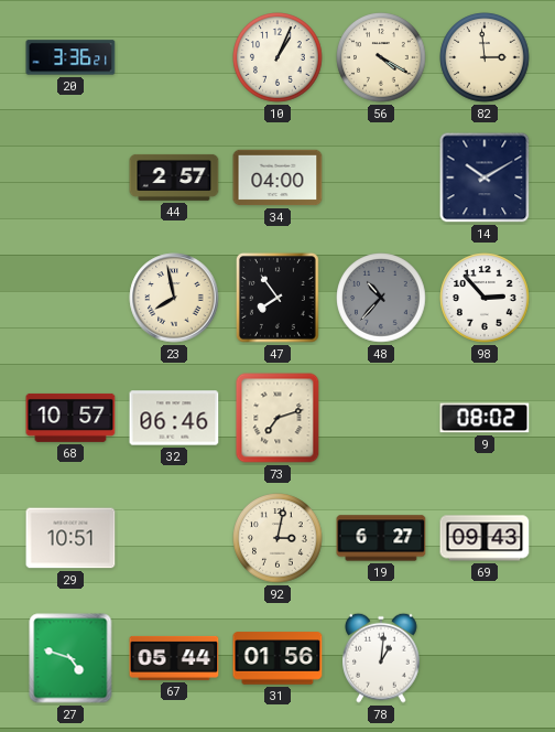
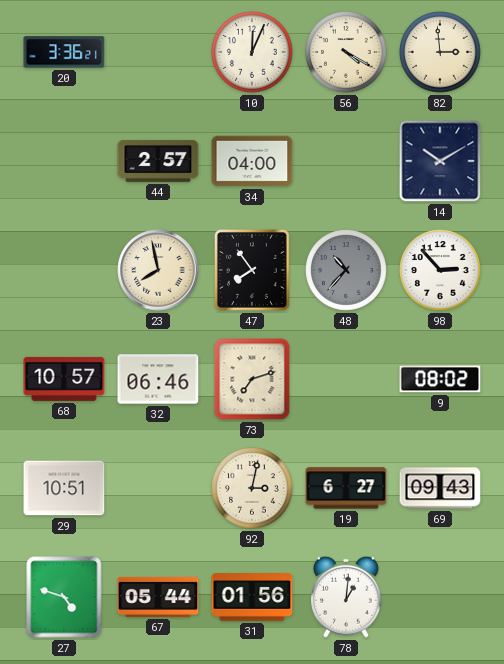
10: 1:04 -> 12:04 (252, 52)
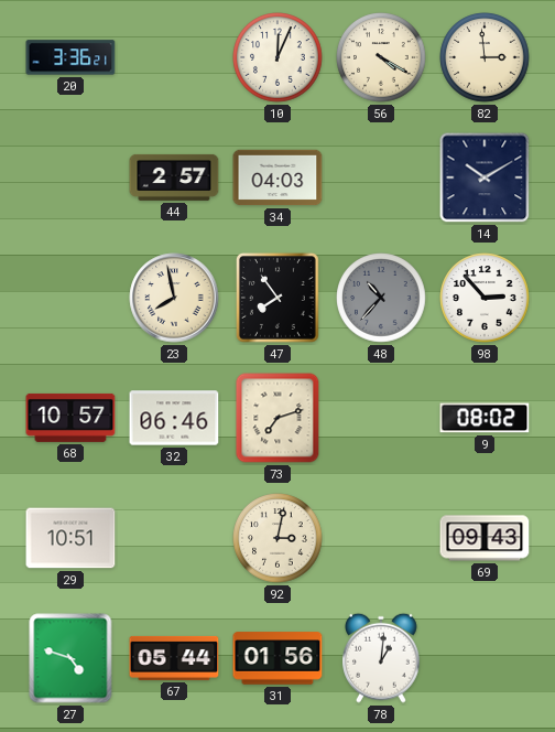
34: 04:00 -> 04:03 (277, 177)
19: 6:27 -> none (346, 488)
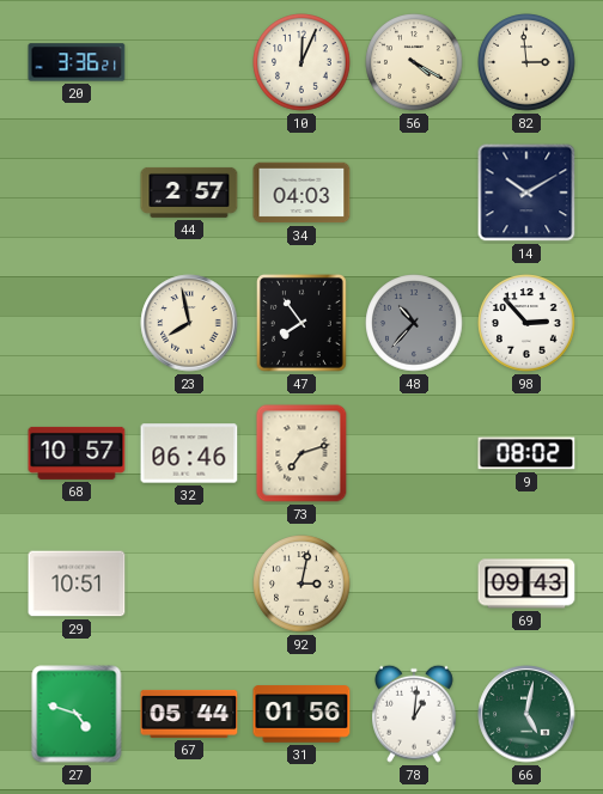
66: none -> 5:02 (526, 714)
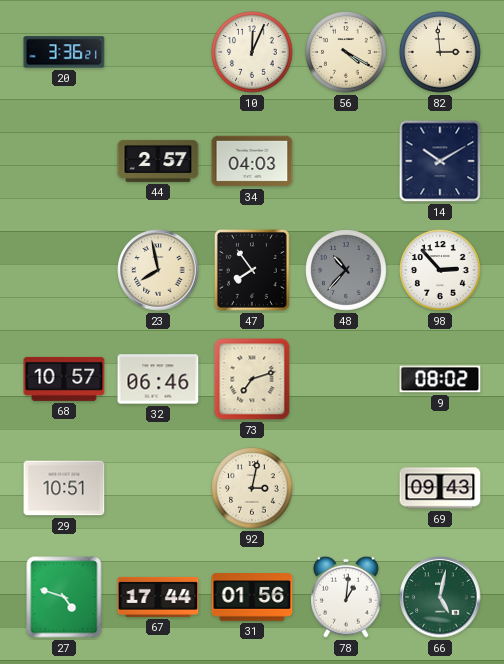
67: 05:44 -> 17:44 (158, 597)
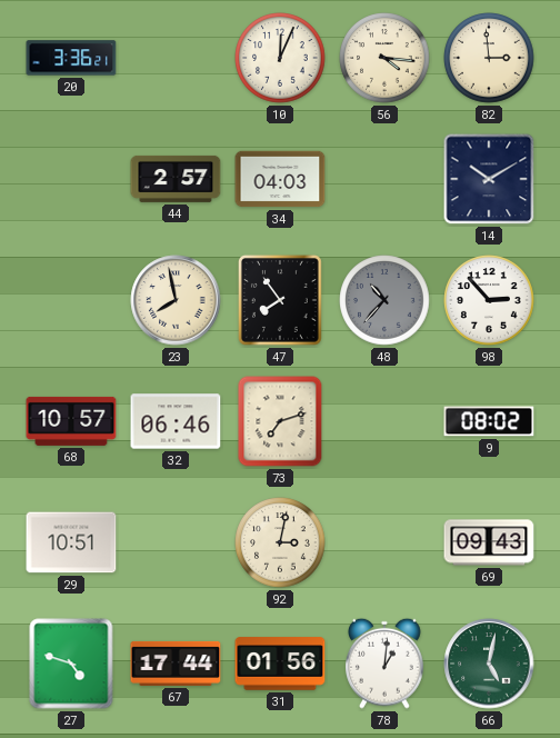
56: 4:20 -> 4:16 (384, 58)
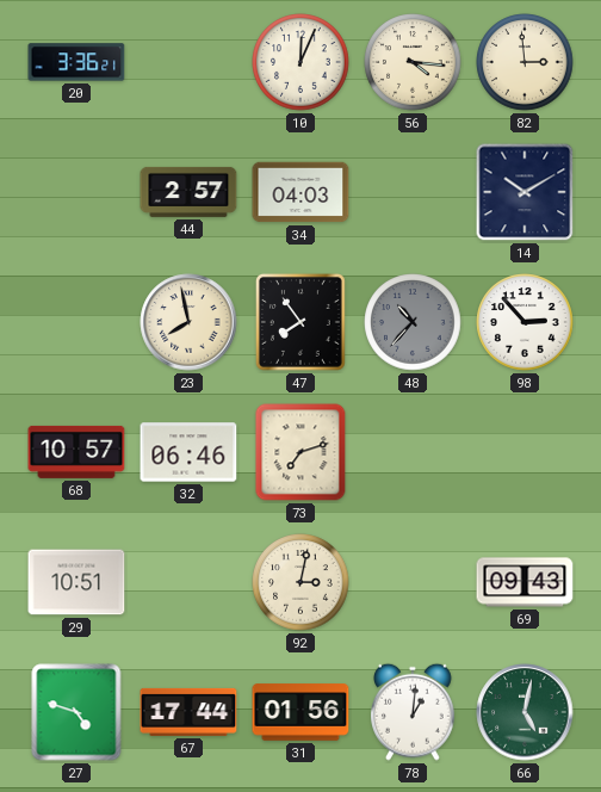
9: 08:02 -> none (489, 421)
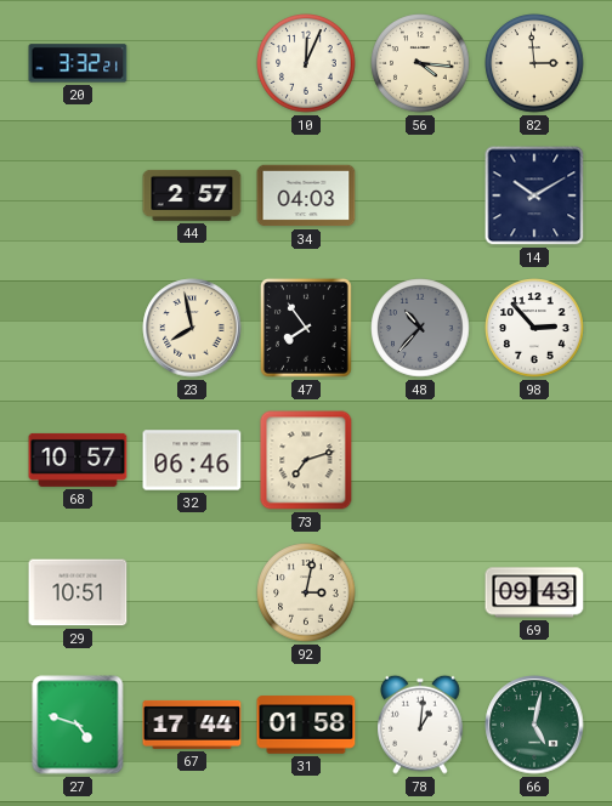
20: 3:36 -> 3:32 (78, 63)
31: 01:56 -> 01:58 (306, 725)
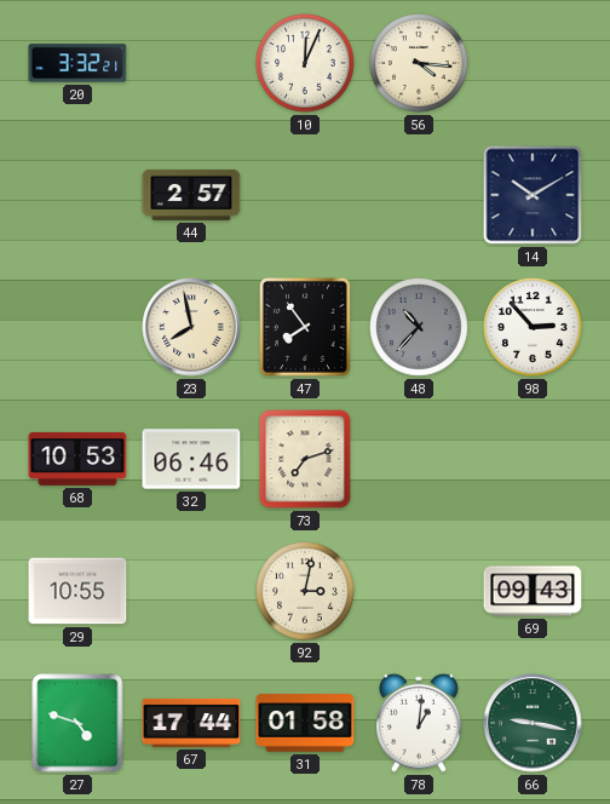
82: 2:59 -> none (534, 63)
34: 04:03 -> none (306, 195)
68: 10:57 -> 10:53 (77, 459)
29: 10:51 -> 10:55 (77, 591)
66: 5:02 -> 9:17 (533, 723)
